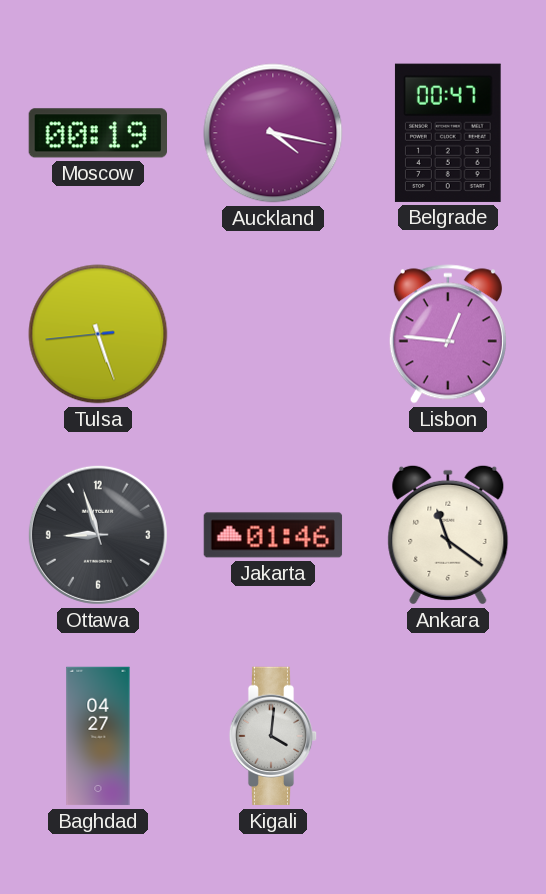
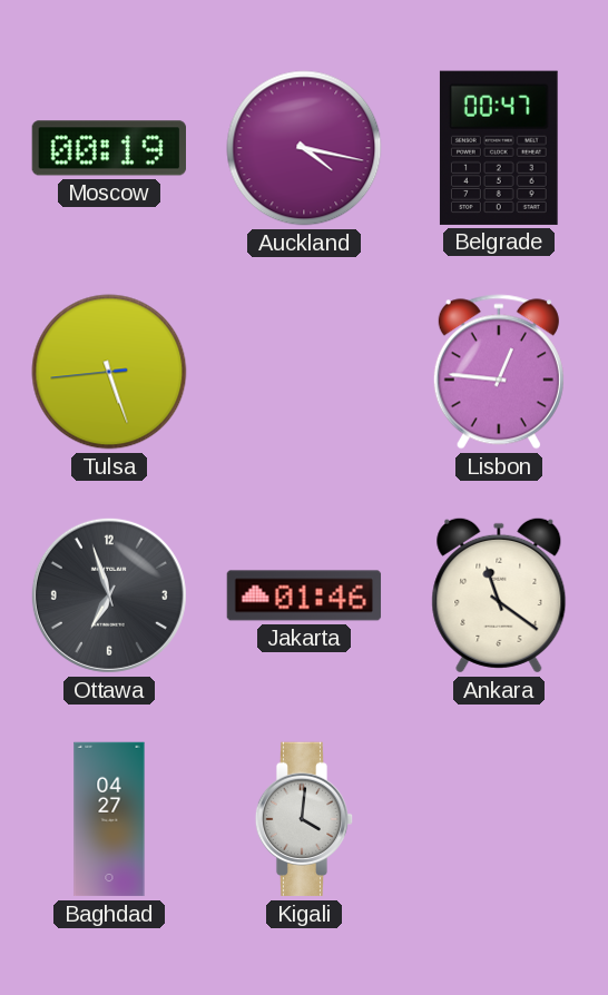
Ottawa: 8:57 -> 6:57 (109, 595)
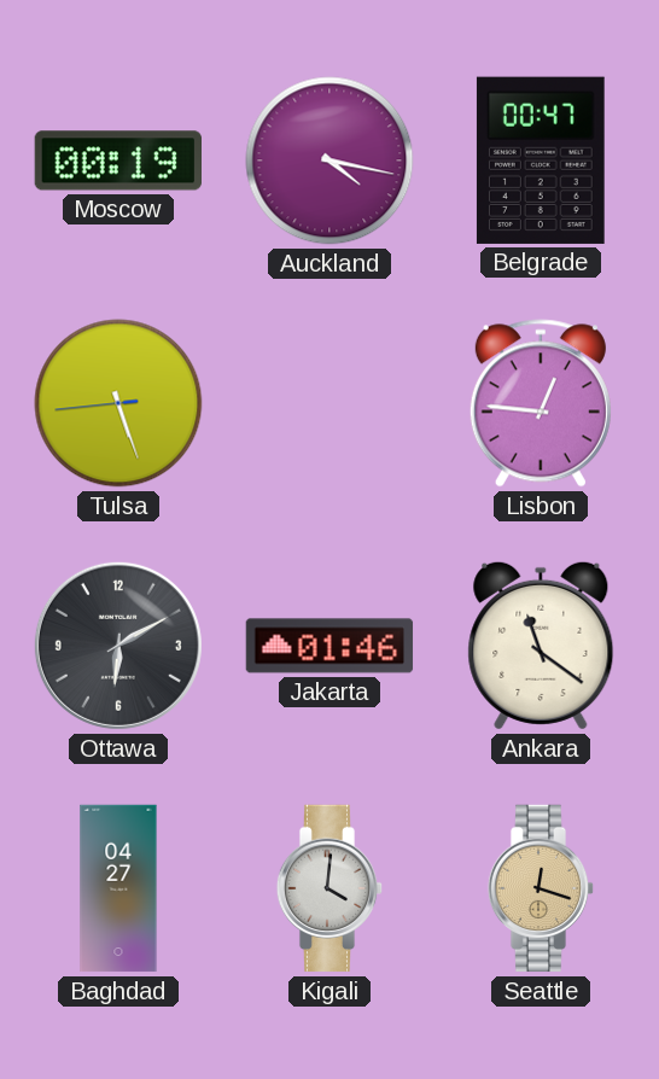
Ottawa: 6:57 -> 6:10 (118, 646)
Seattle: none -> 12:18 (541, 888)
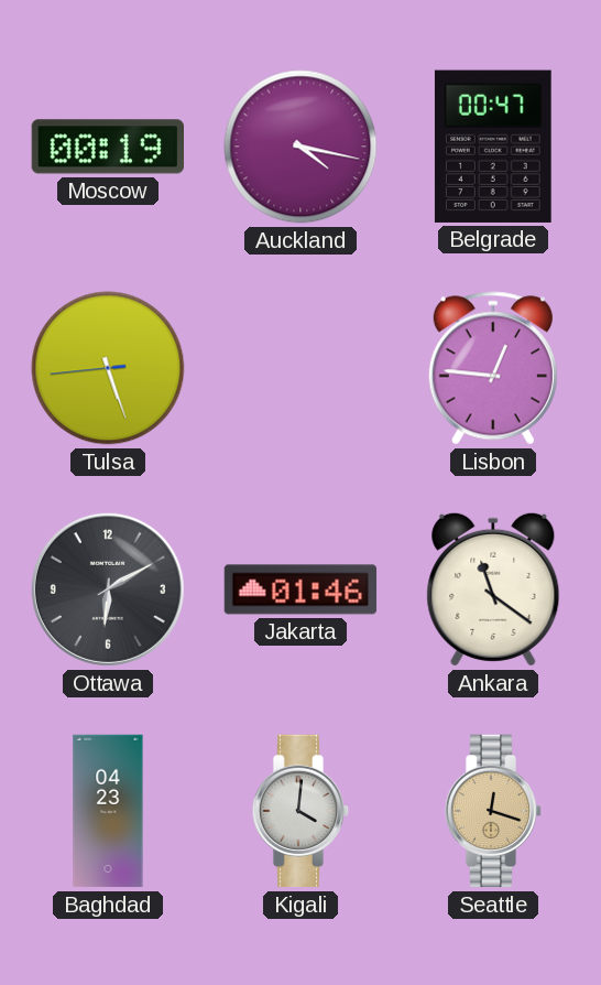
Baghdad: 04:27 -> 04:23 (108, 811)
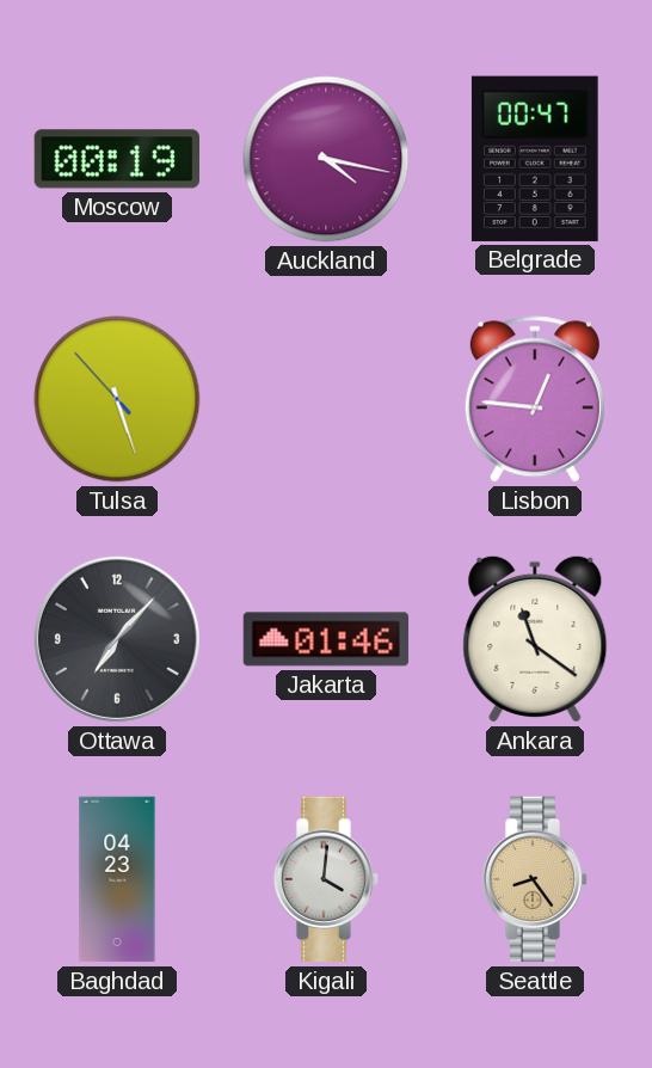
Tulsa: 5:26:44 -> 5:26:53 (117, 399)
Ottawa: 6:10 -> 7:07 (117, 639)
Seattle: 12:18 -> 8:24 (535, 879)
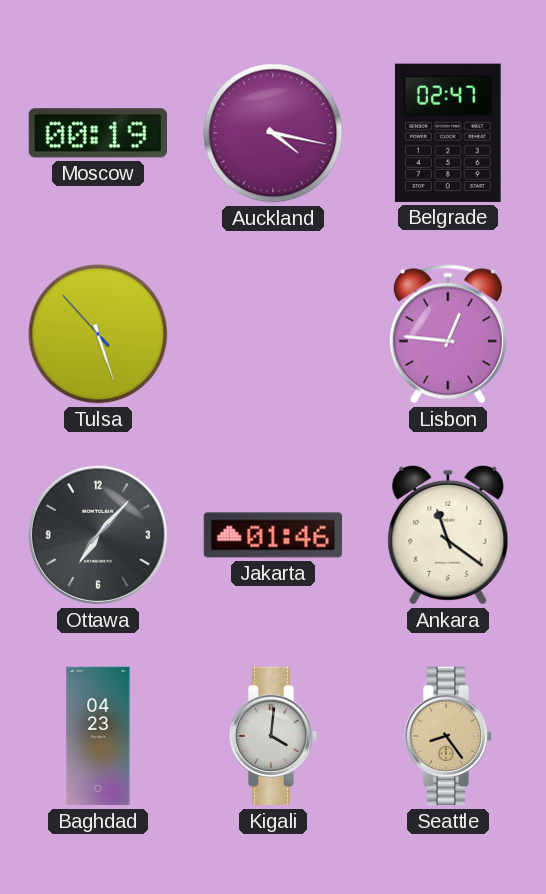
Belgrade: 00:47 -> 02:47 (448, 133)
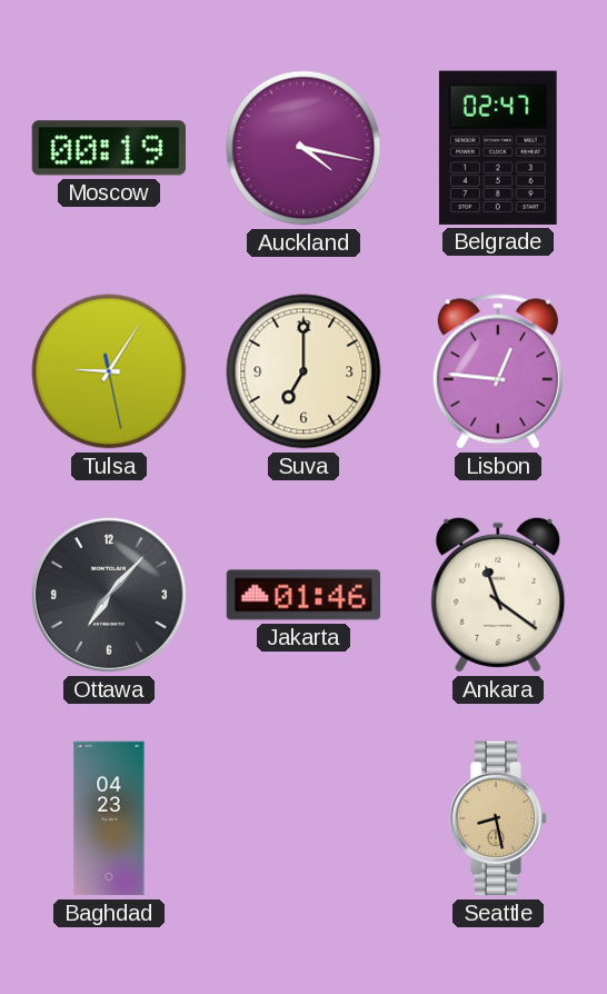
Tulsa: 5:26 -> 9:05 (109, 371)
Suva: none -> 7:00 (303, 371)
Kigali: 4:01 -> none (273, 736)
Seattle: 8:24 -> 8:28 (498, 818)
